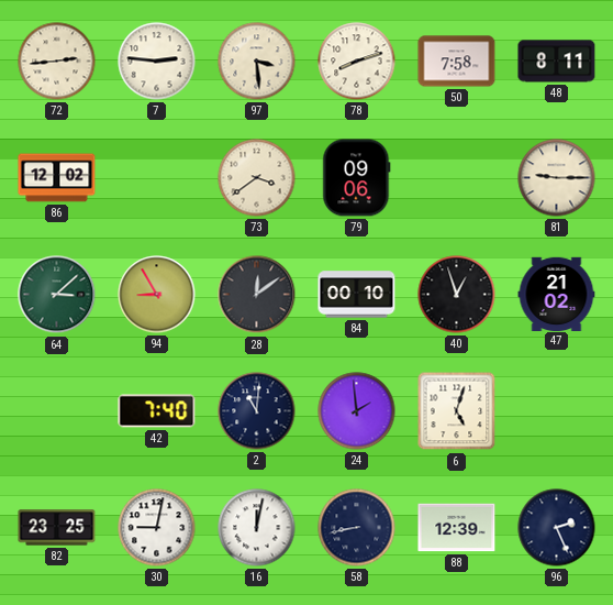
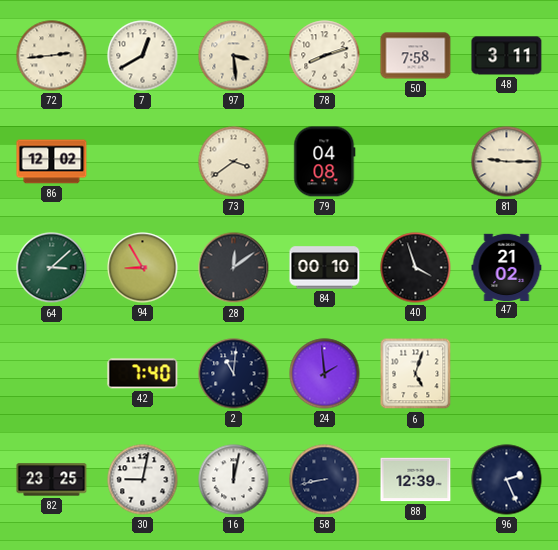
7: 2:46 -> 12:40 (143, 56)
48: 8:11 -> 3:11 (507, 56)
79: 09:06 -> 04:08 (325, 162)
40: 12:57 -> 3:57 (416, 268)
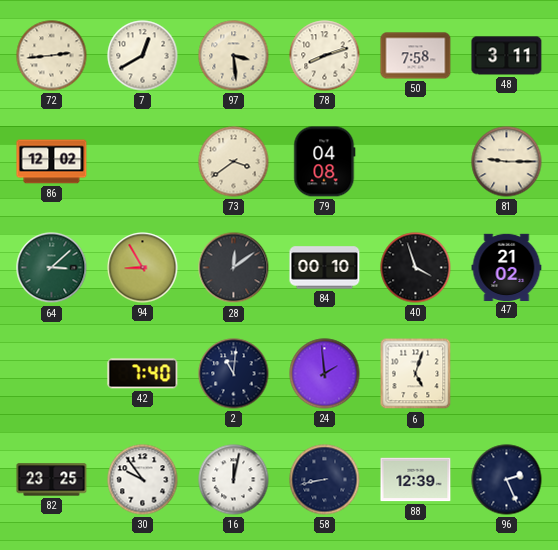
30: 9:02 -> 9:54 (143, 480)
